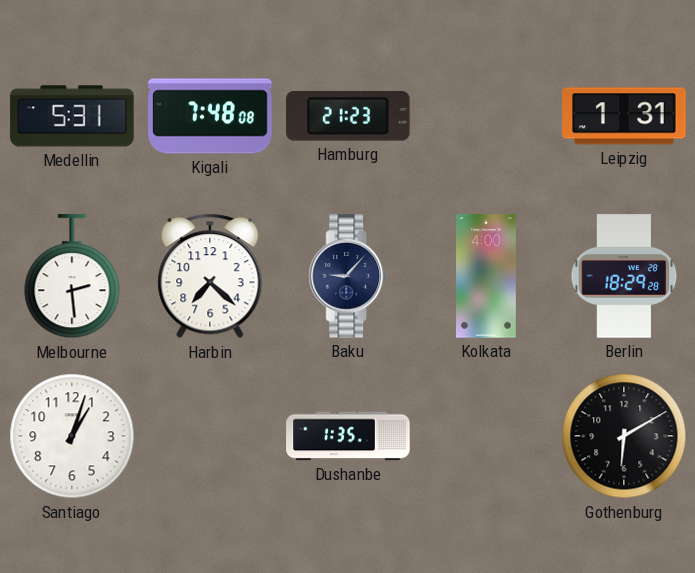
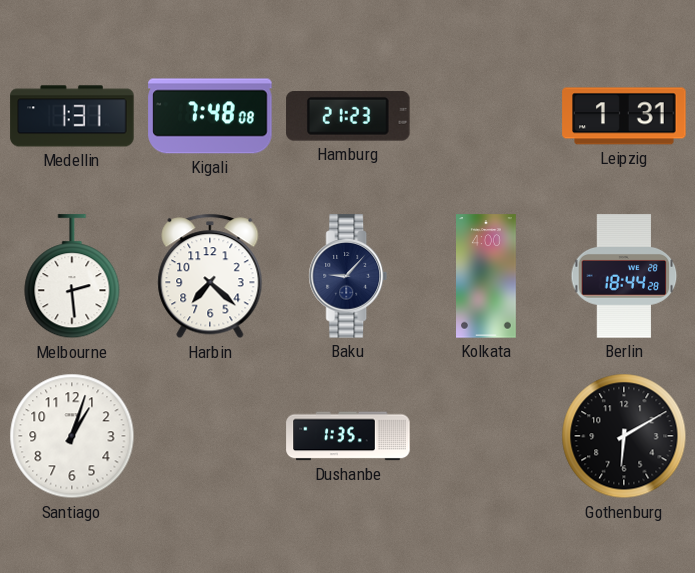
Medellin: 5:31 -> 1:31 (72, 116)
Berlin: 18:29 -> 18:44 (624, 276)
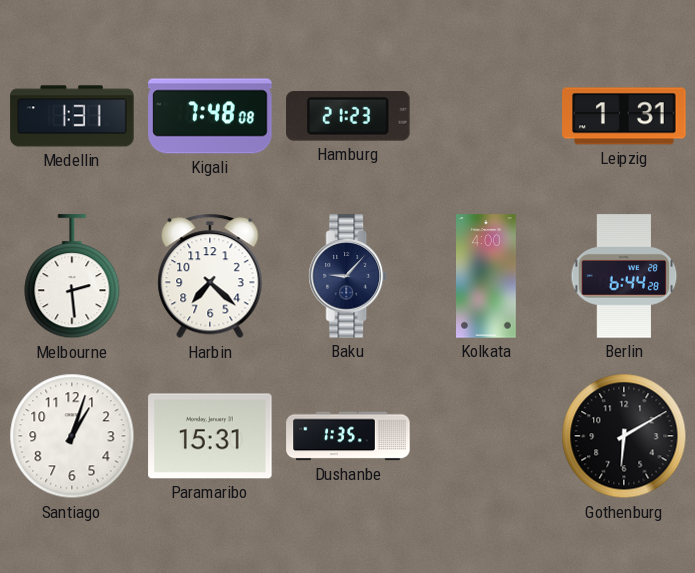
Berlin: 18:44 -> 6:44 (624, 276)
Paramaribo: none -> 15:31 (210, 436)
